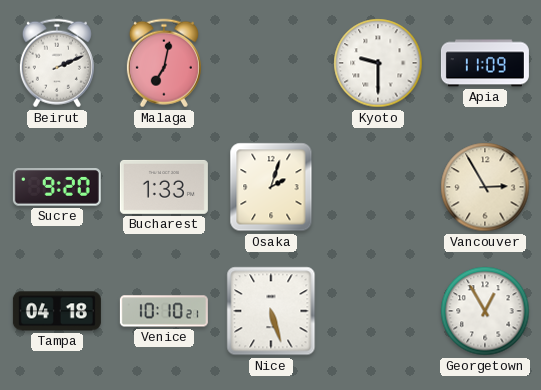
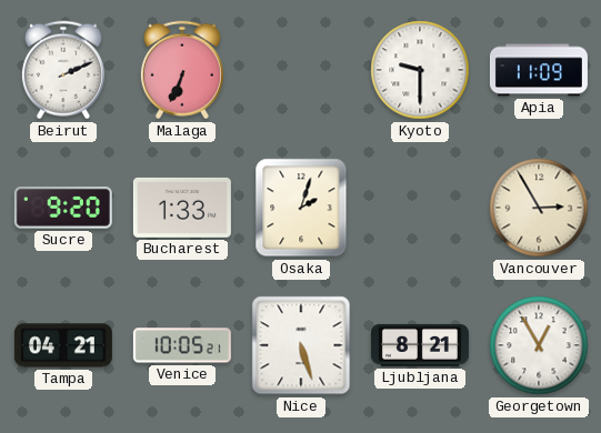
Malaga: 7:02 -> 6:34 (182, 70)
Tampa: 04:18 -> 04:21 (63, 345)
Venice: 10:10 -> 10:05 (182, 345)
Ljubljana: none -> 8:21 (420, 345)
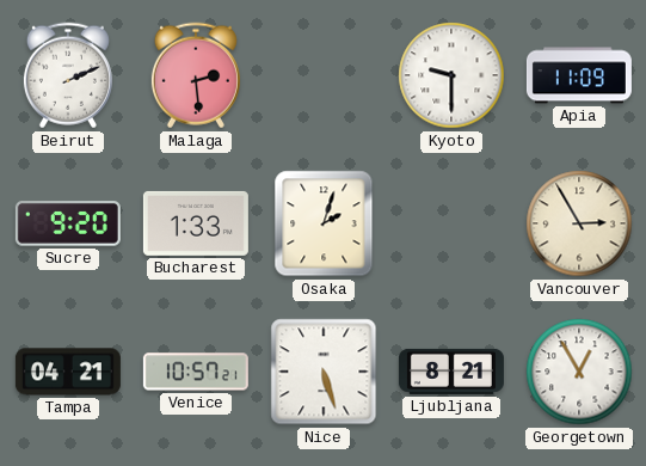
Malaga: 6:34 -> 2:29 (196, 75)
Venice: 10:05 -> 10:57 (196, 372)
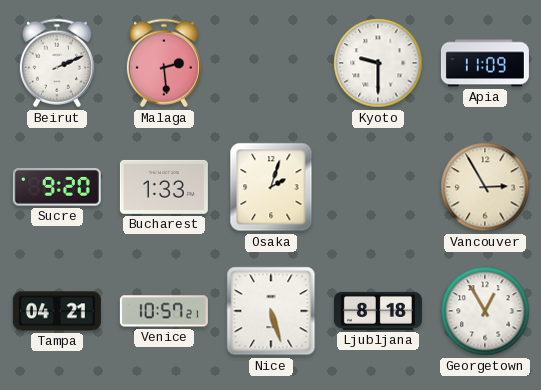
Ljubljana: 8:21 -> 8:18 (378, 311)
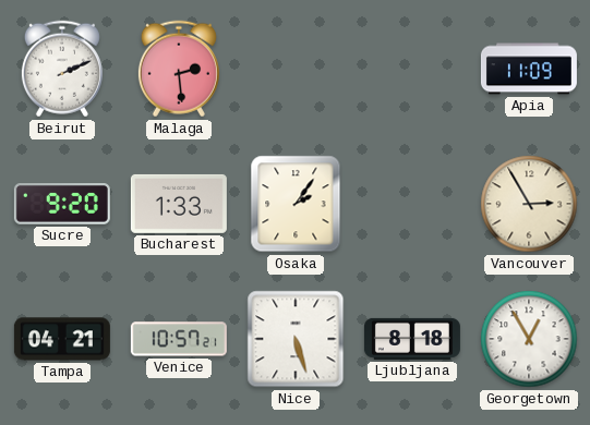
Kyoto: 9:30 -> none (378, 63)
Osaka: 2:03 -> 2:06 (296, 204)
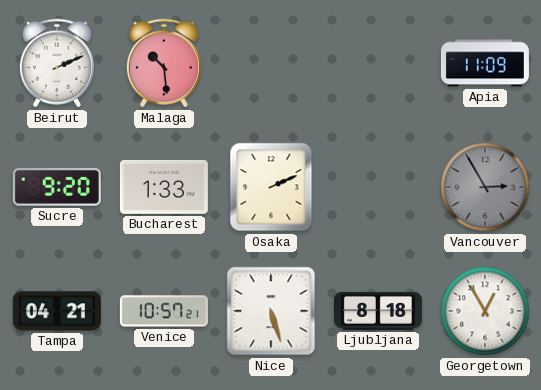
Malaga: 2:29 -> 10:29 (164, 63)
Osaka: 2:06 -> 2:11 (271, 187)
Vancouver dial: cream -> grey (485, 187)
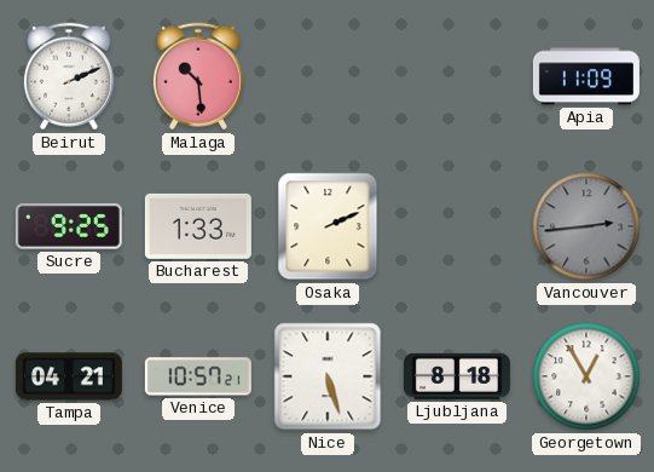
Sucre: 9:20 -> 9:25 (69, 228)
Vancouver: 2:55 -> 2:44 (586, 226)
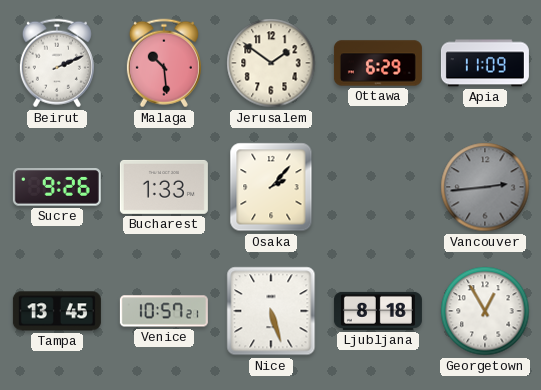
Jerusalem: none -> 1:51 (271, 63)
Ottawa: none -> 6:29 (378, 63)
Sucre: 9:25 -> 9:26 (57, 188)
Osaka: 2:11 -> 2:07 (271, 187)
Tampa: 04:21 -> 13:45 (57, 311)
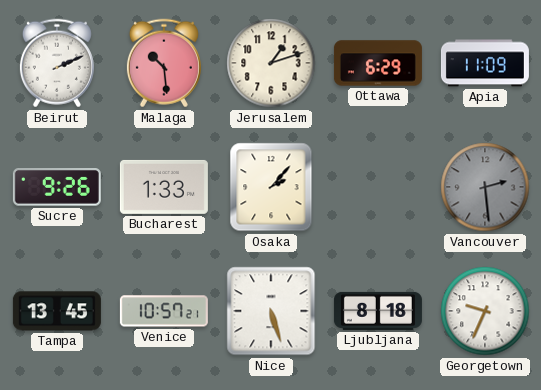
Jerusalem: 1:51 -> 1:12 (271, 63)
Vancouver: 2:44 -> 2:29 (485, 187)
Georgetown: 12:55 -> 9:34 (485, 311)
